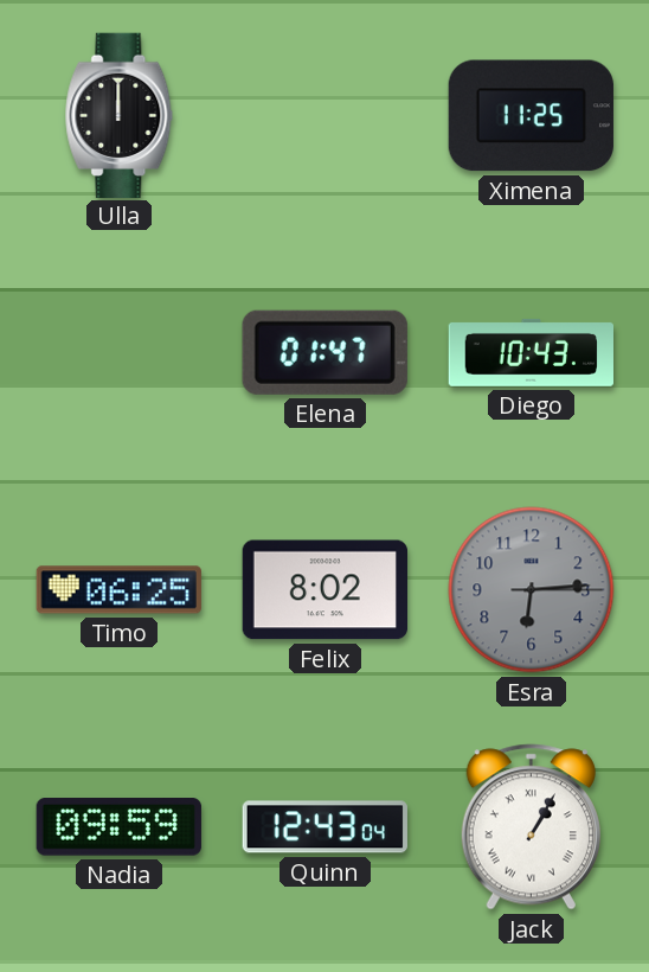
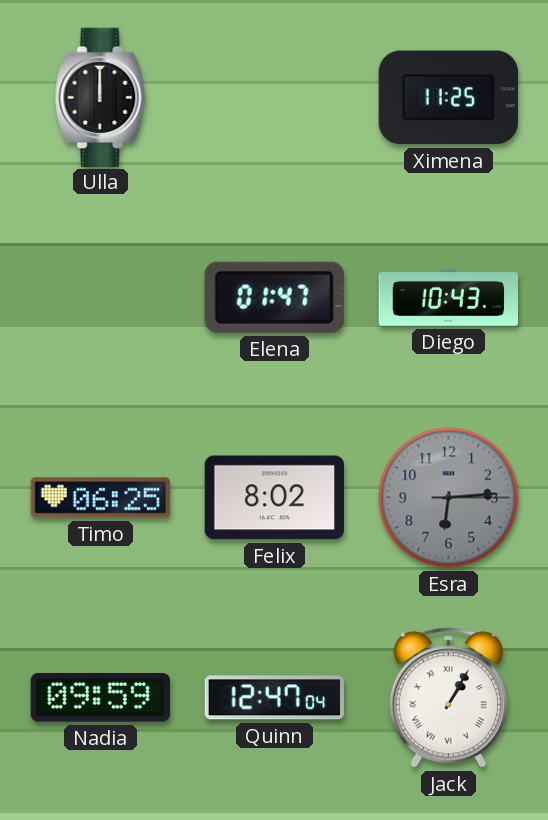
Quinn: 12:43 -> 12:47 (274, 698)
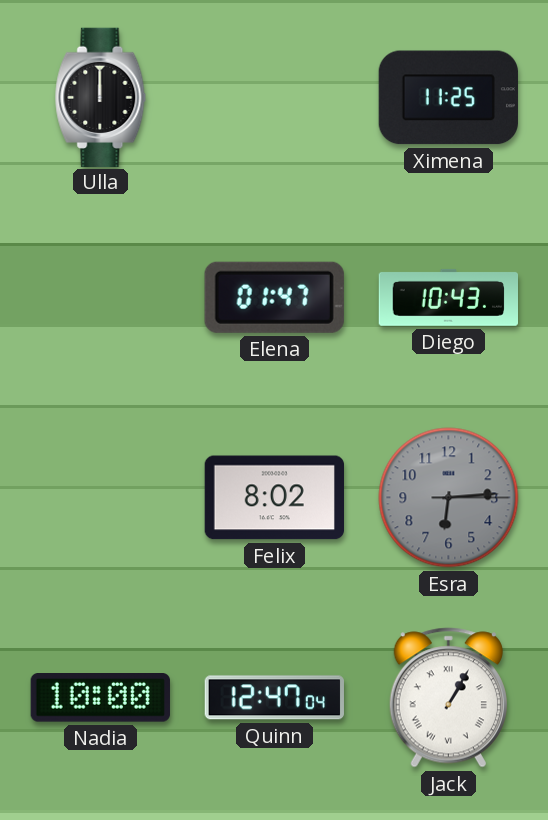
Timo: 06:25 -> none (100, 498)
Nadia: 09:59 -> 10:00 (100, 698)
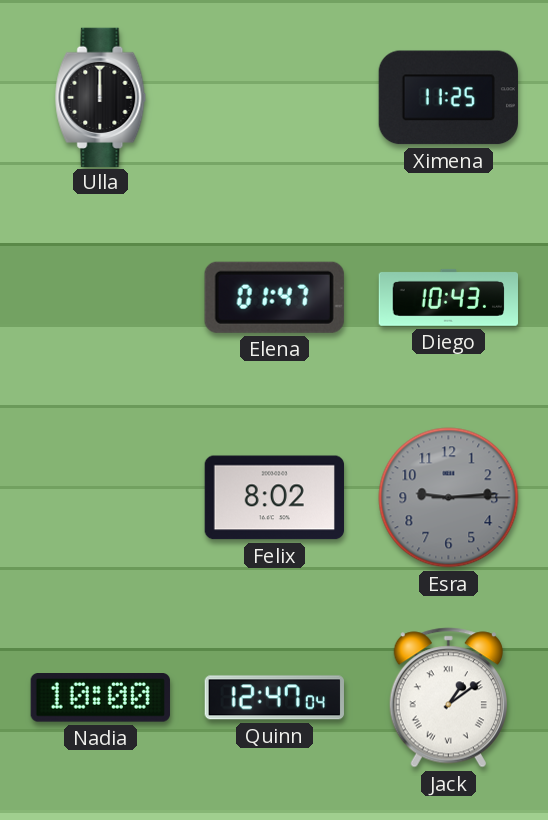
Esra: 6:14 -> 9:14 (449, 498)
Jack: 1:05 -> 1:09 (448, 698)
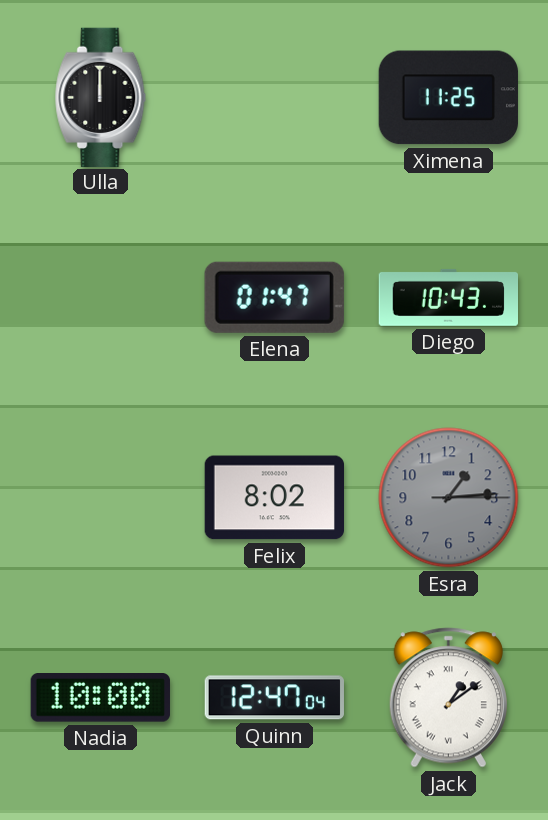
Esra: 9:14 -> 1:14 (449, 498)
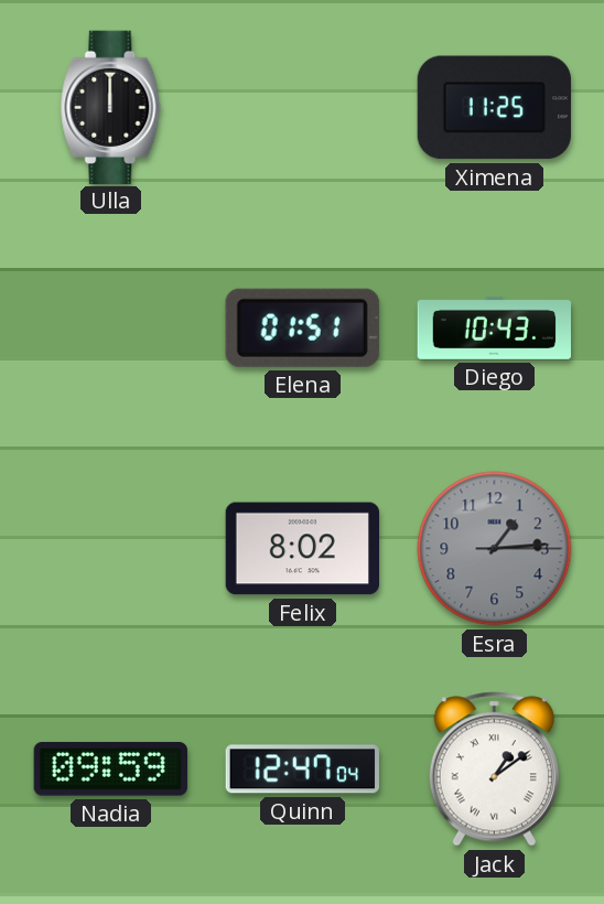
Elena: 01:47 -> 01:51 (302, 327)
Nadia: 10:00 -> 09:59 (110, 770)
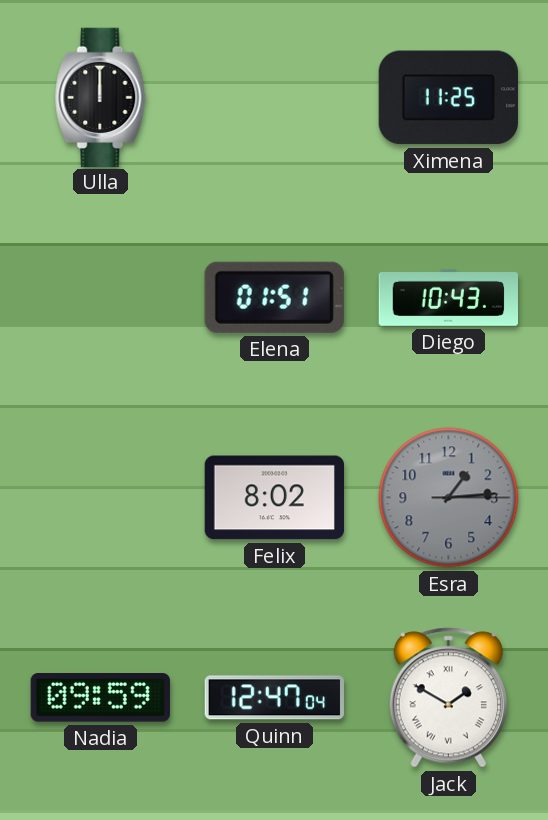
Jack: 1:09 -> 1:50 (448, 698)
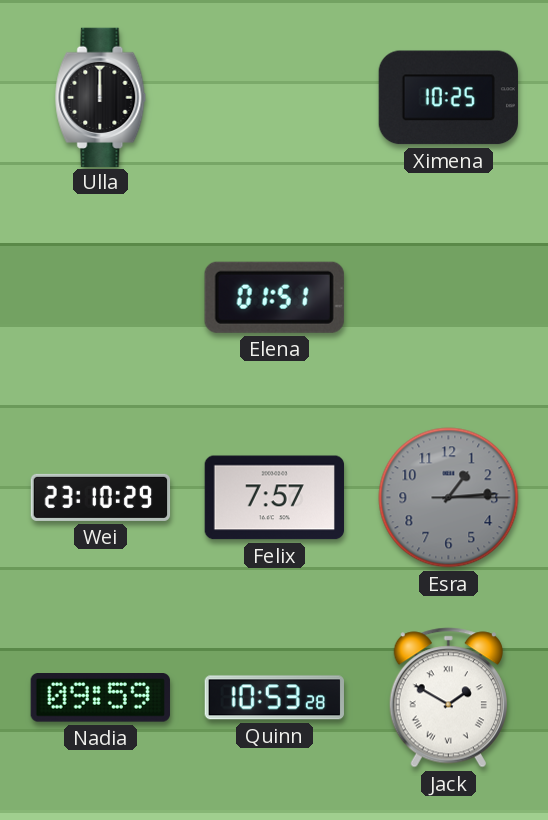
Ximena: 11:25 -> 10:25 (448, 98)
Diego: 10:43 -> none (448, 297)
Wei: none -> 23:10 (101, 497)
Felix: 8:02 -> 7:57 (274, 498)
Quinn: 12:47 -> 10:53 (274, 698)
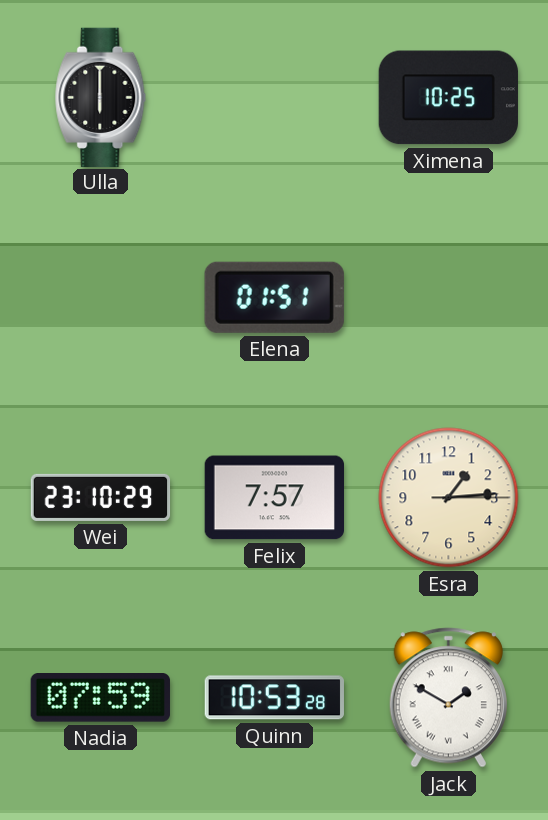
Ulla: 12:00 -> 6:00 (101, 97)
Esra dial: grey -> cream (449, 498)
Nadia: 09:59 -> 07:59 (100, 698)
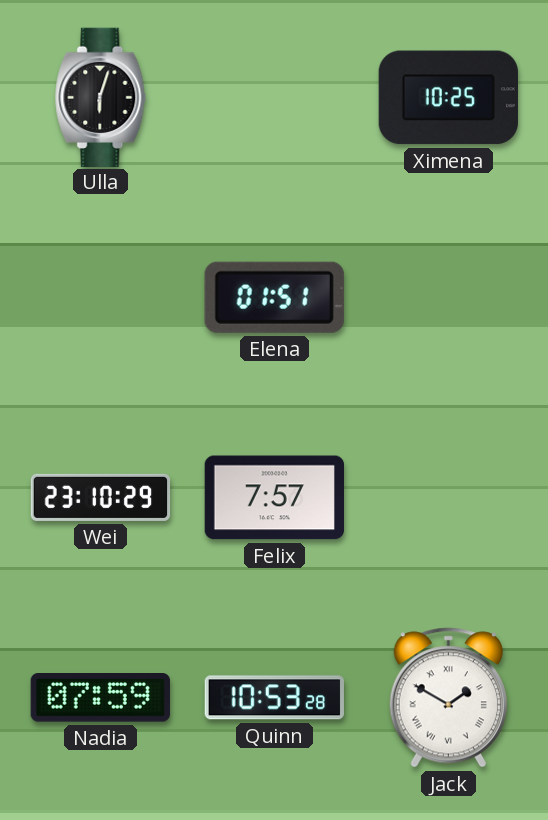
Ulla: 6:00 -> 6:03 (101, 97)
Esra: 1:14 -> none (449, 498)
